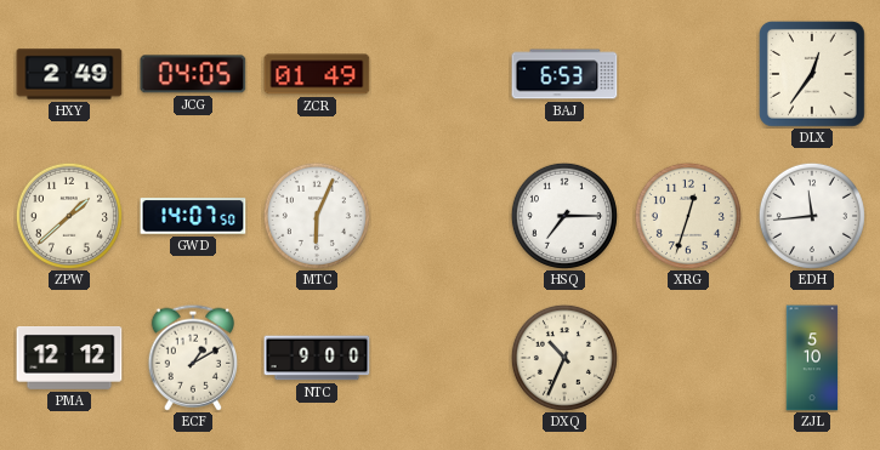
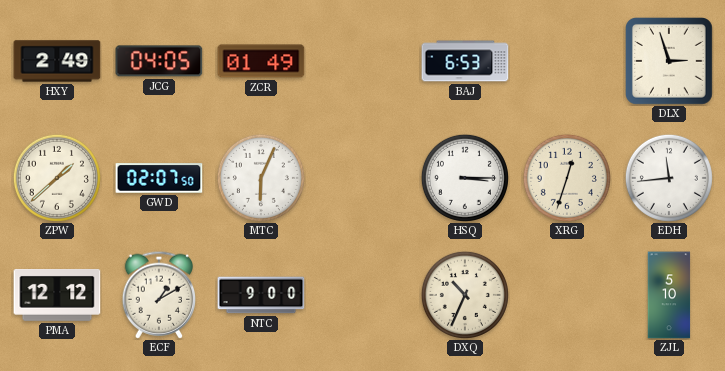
DLX: 12:36 -> 2:57 (669, 61)
GWD: 14:07 -> 02:07 (159, 178)
HSQ: 7:15 -> 3:15 (465, 178)
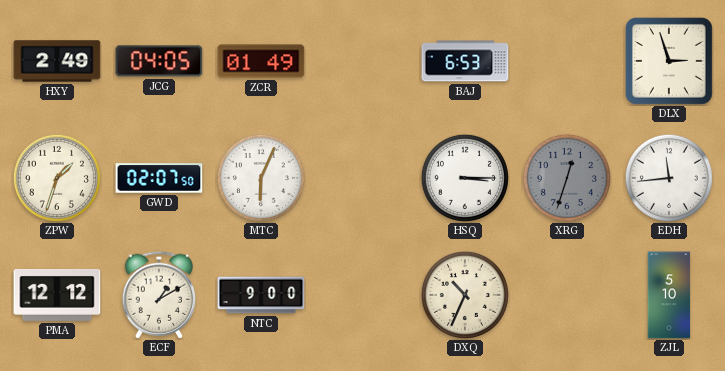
ZPW: 1:38 -> 1:33 (57, 178)
XRG dial: cream -> grey (567, 178)
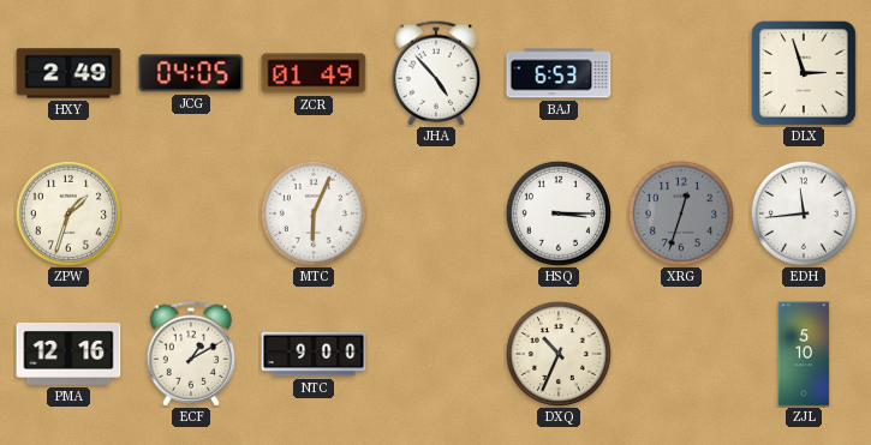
JHA: none -> 4:53 (436, 73)
GWD: 02:07 -> none (159, 178)
PMA: 12:12 -> 12:16 (68, 355)
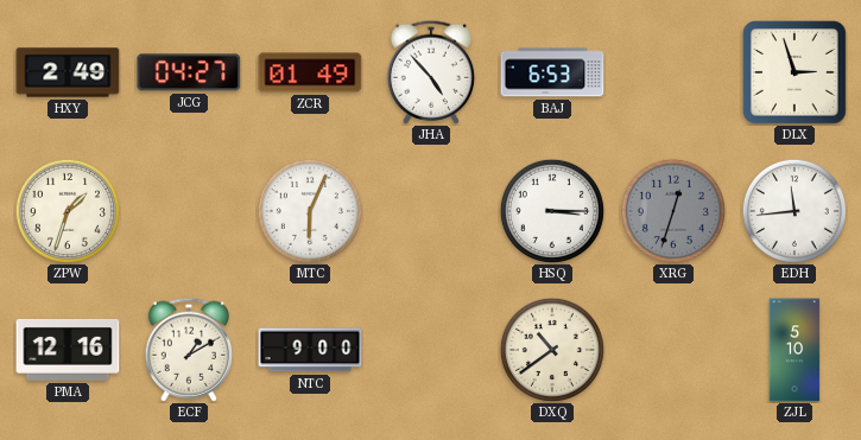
JCG: 04:05 -> 04:27 (189, 72)
DXQ: 10:34 -> 10:39 (552, 350)
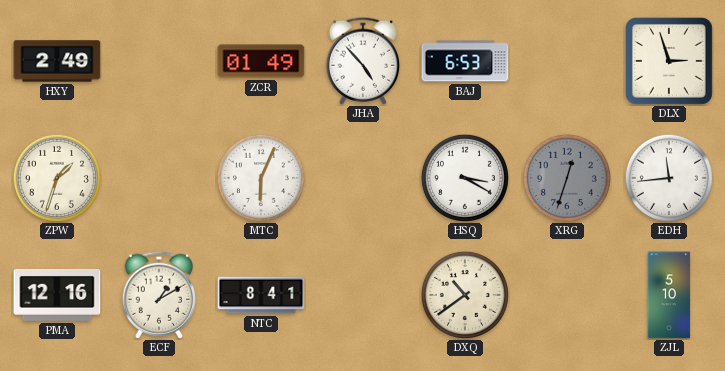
JCG: 04:27 -> none (189, 72)
HSQ: 3:15 -> 3:20 (465, 178)
NTC: 9:00 -> 8:41 (261, 295)
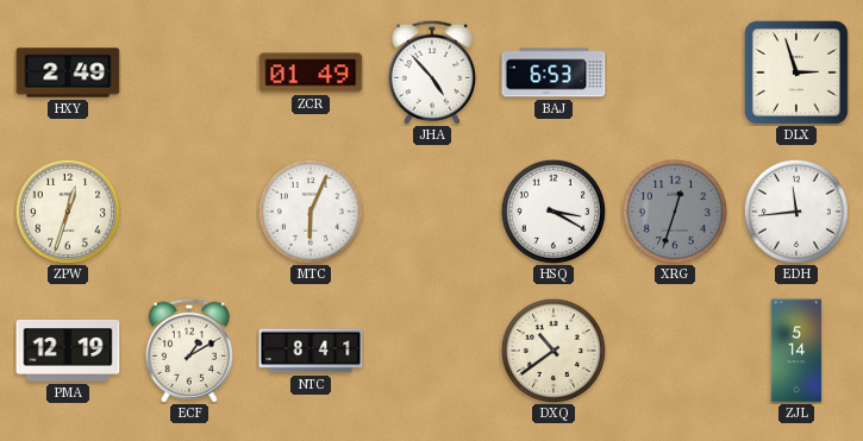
ZPW: 1:33 -> 12:33 (68, 212)
PMA: 12:16 -> 12:19 (68, 352)
ZJL: 5:10 -> 5:14 (796, 351)
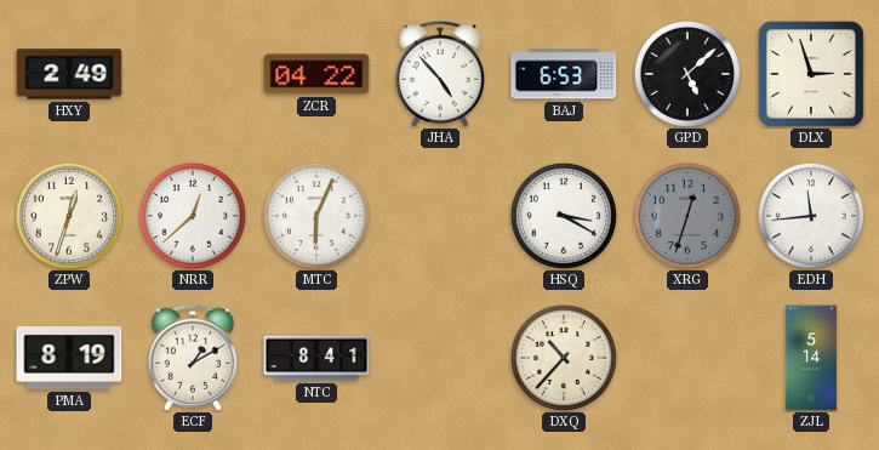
ZCR: 01:49 -> 04:22 (316, 74)
GPD: none -> 5:08 (687, 74)
NRR: none -> 12:38 (193, 216)
PMA: 12:19 -> 8:19 (69, 359)
DXQ: 10:39 -> 10:37 (564, 358)
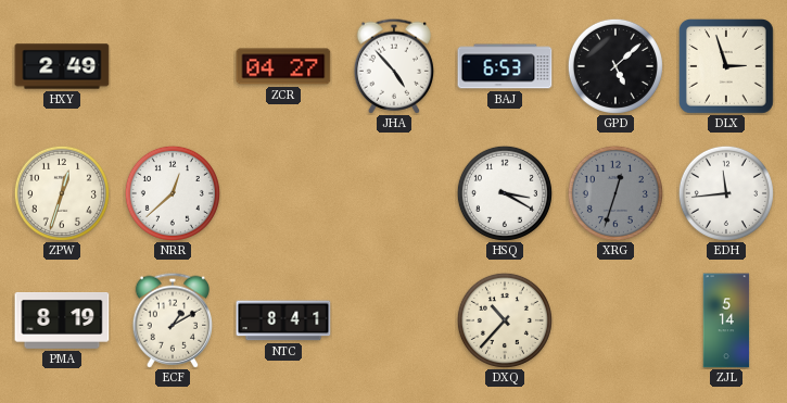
ZCR: 04:22 -> 04:27 (283, 66)
MTC: 6:04 -> none (316, 216)
